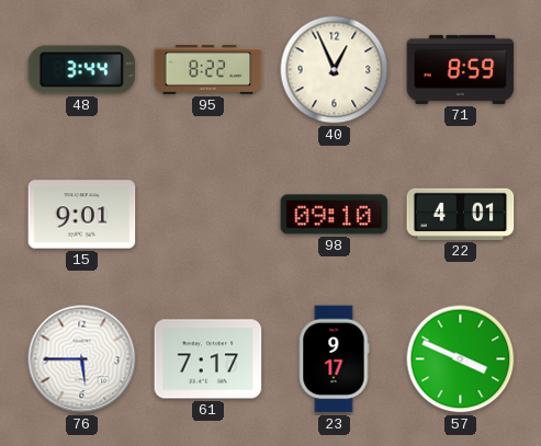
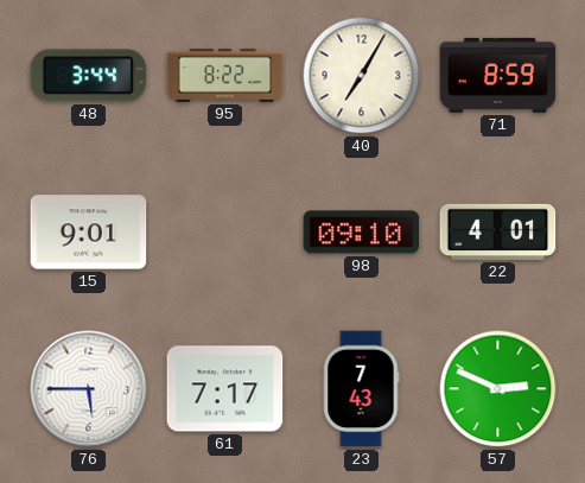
40: 12:56 -> 7:05 (362, 76)
23: 9:17 -> 7:43 (361, 389)
57: 3:49 -> 2:49 (498, 389)
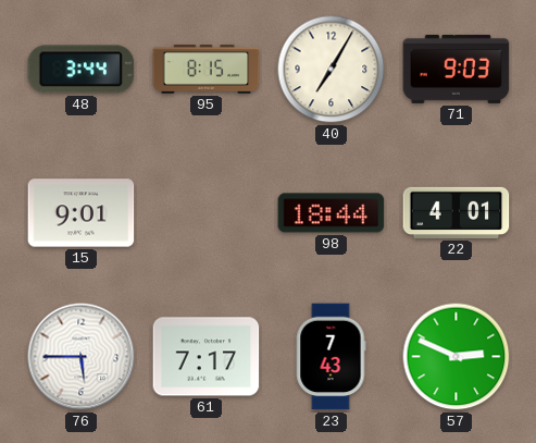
95: 8:22 -> 8:15 (207, 70)
71: 8:59 -> 9:03 (457, 69)
98: 09:10 -> 18:44 (332, 213)
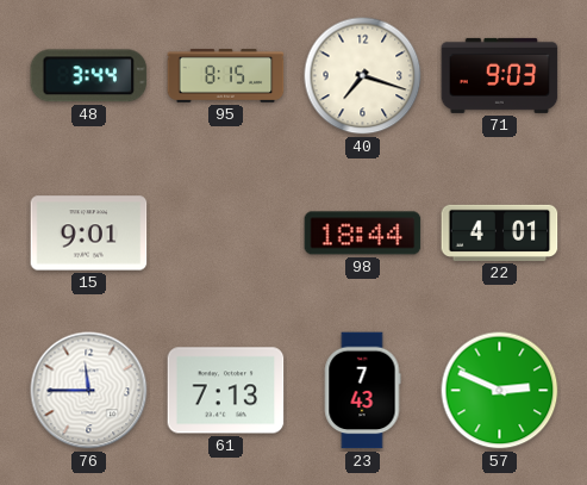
40: 7:05 -> 7:18 (363, 76)
76: 5:45 -> 11:45 (89, 391)
61: 7:17 -> 7:13 (226, 391)
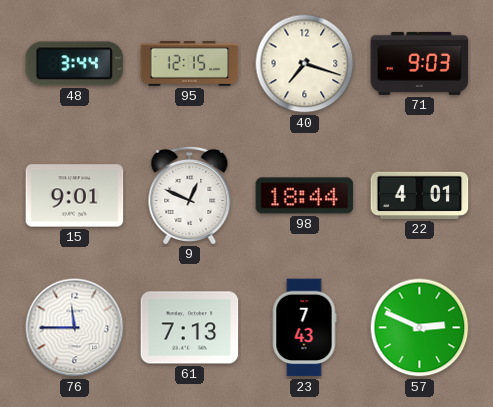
95: 8:15 -> 12:15 (190, 64)
9: none -> 12:49 (190, 195)
